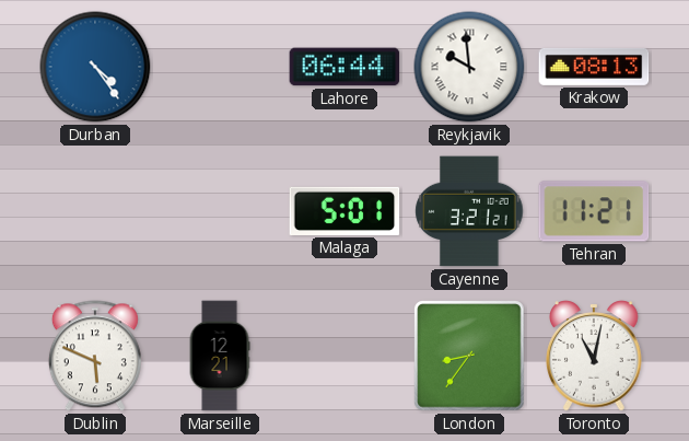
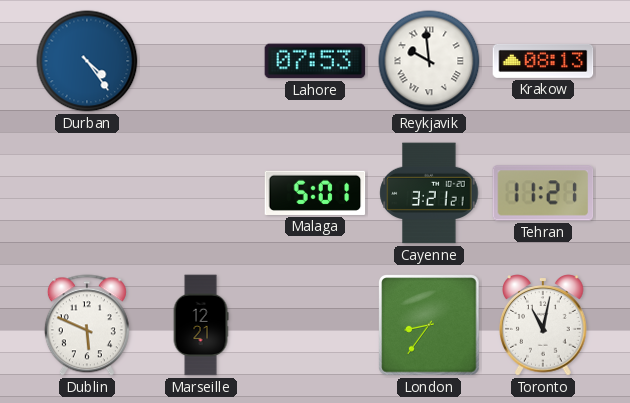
Lahore: 06:44 -> 07:53 (315, 61)
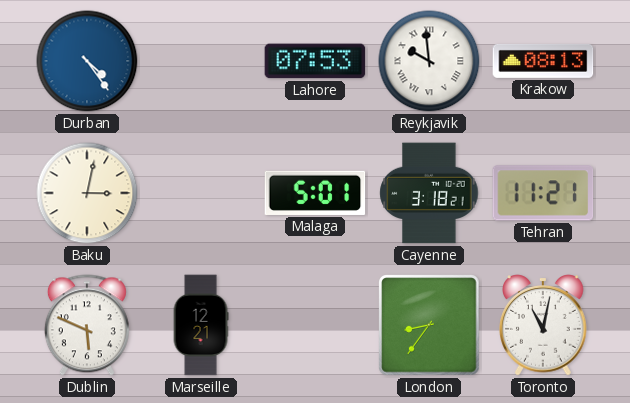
Baku: none -> 3:02 (87, 193)
Cayenne: 3:21 -> 3:18 (429, 193)
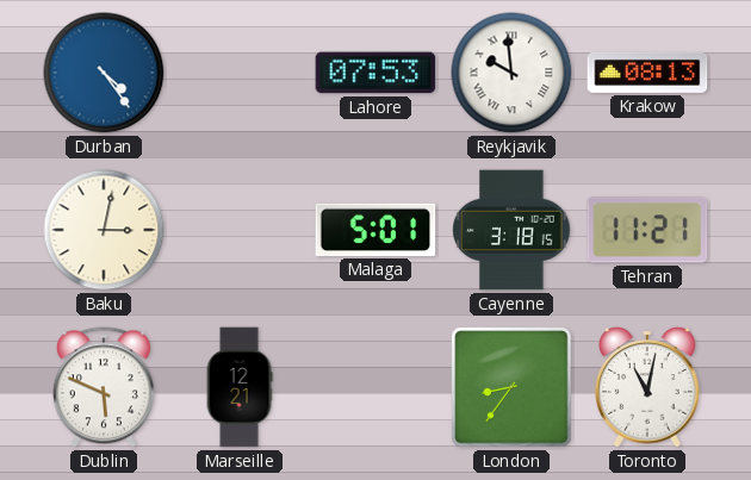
Cayenne: 3:18:21 -> 3:18:15 (511, 230)
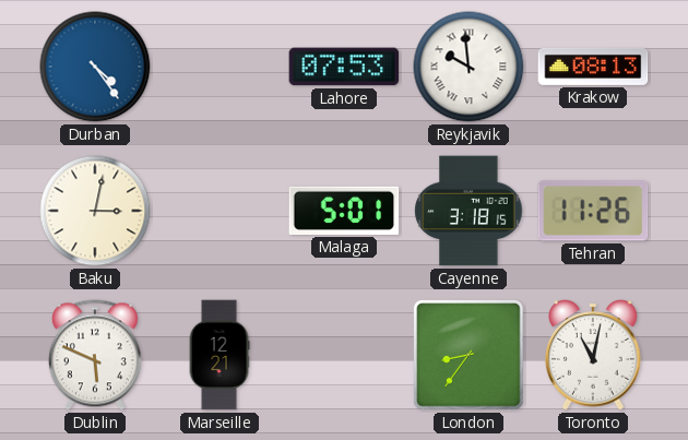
Tehran: 11:21 -> 11:26 (593, 211)
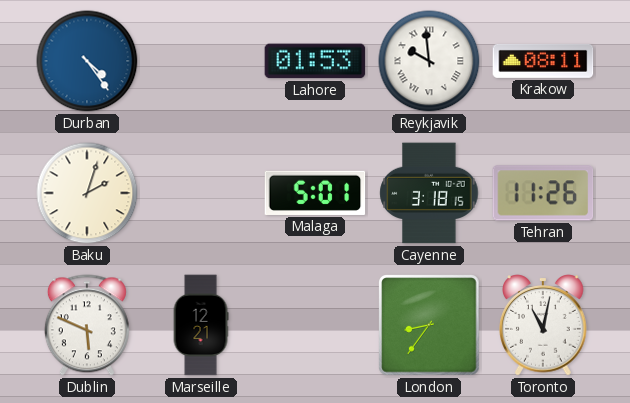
Lahore: 07:53 -> 01:53 (315, 61)
Krakow: 08:13 -> 08:11 (543, 61)
Baku: 3:02 -> 2:03 (87, 193)
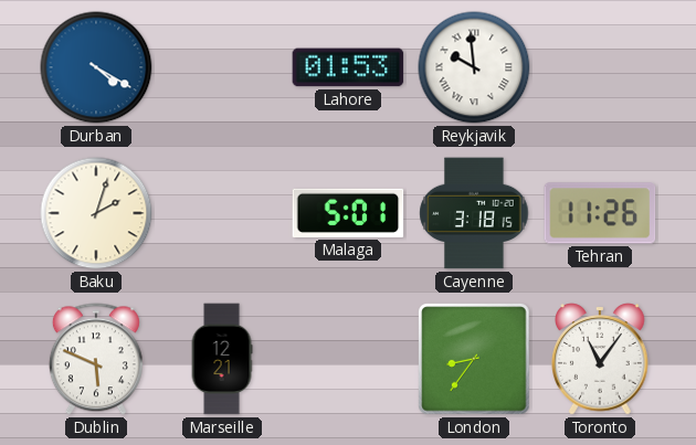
Durban: 4:24 -> 4:20 (96, 67)
Krakow: 08:11 -> none (543, 61)
Toronto: 11:02 -> 11:06 (600, 359)
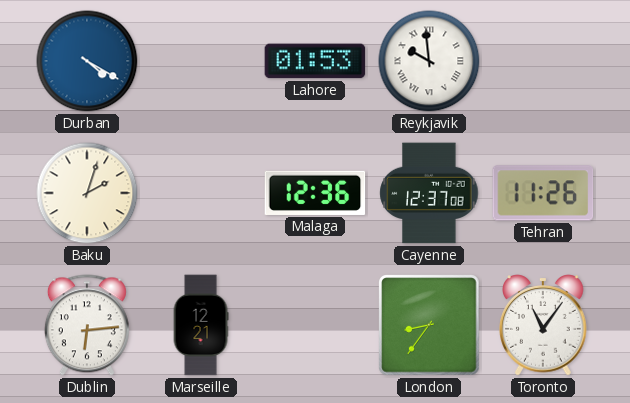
Malaga: 5:01 -> 12:36 (315, 193)
Cayenne: 3:18 -> 12:37 (429, 193)
Dublin: 5:49 -> 6:14 (87, 325)
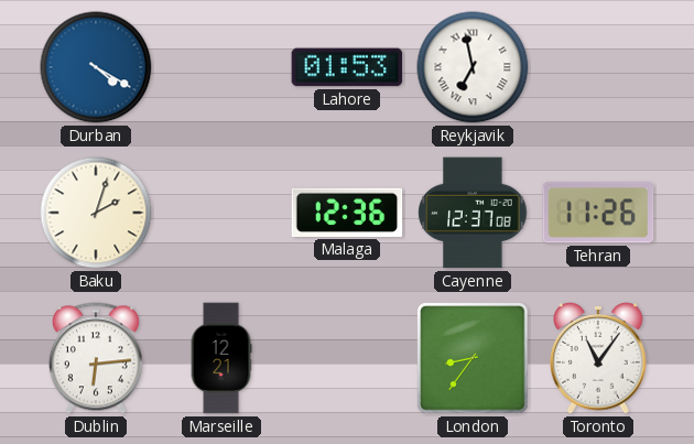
Reykjavik: 9:59 -> 6:58 (473, 67)
